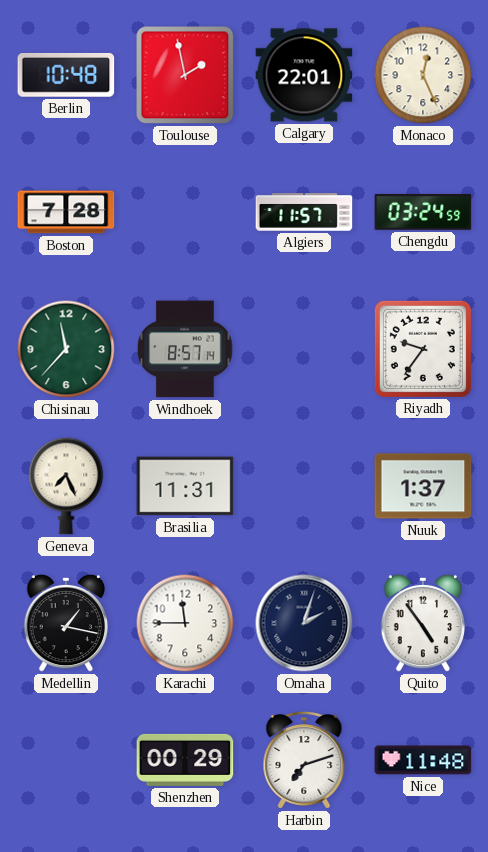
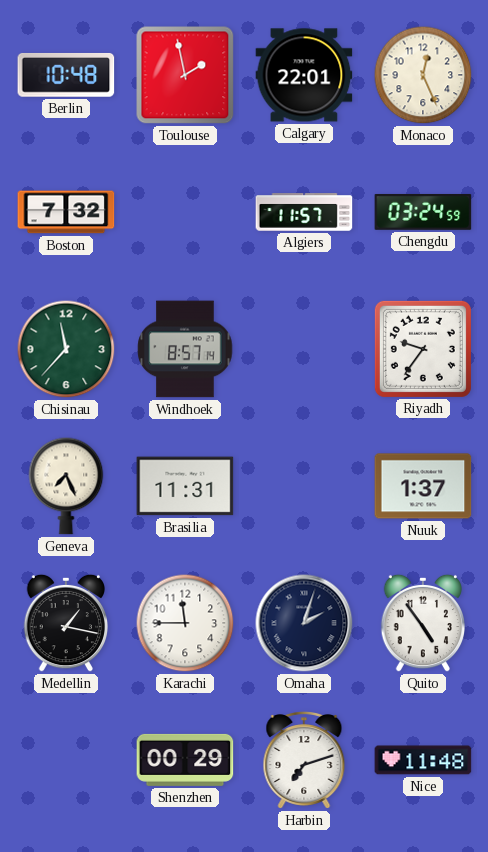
Boston: 7:28 -> 7:32 (66, 212)
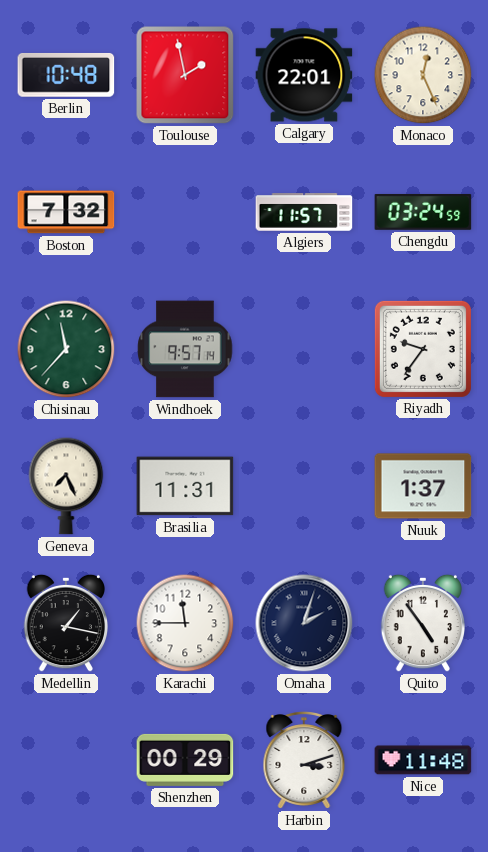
Windhoek: 8:57 -> 9:57 (185, 349)
Harbin: 7:12 -> 3:12 (304, 761)
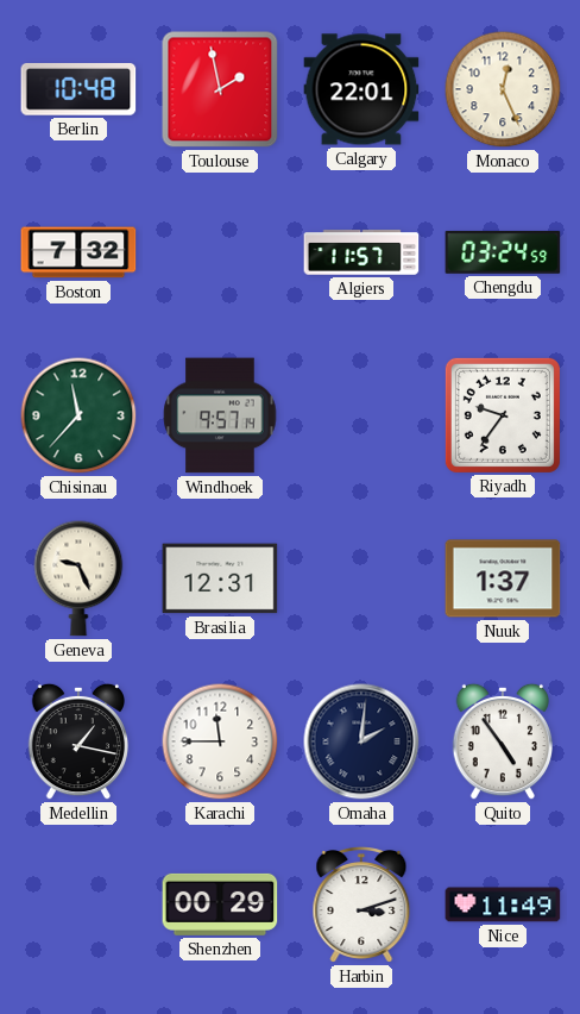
Geneva: 7:26 -> 9:26 (78, 578)
Brasilia: 11:31 -> 12:31 (220, 578)
Omaha: 2:03 -> 2:01 (361, 741)
Nice: 11:48 -> 11:49 (503, 905)
